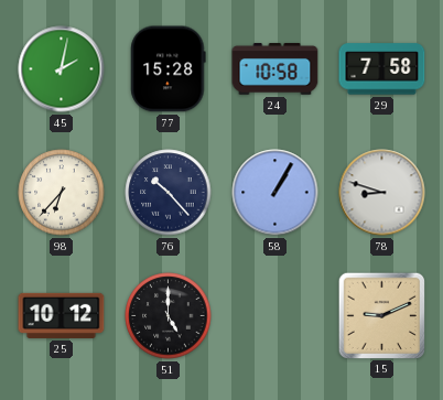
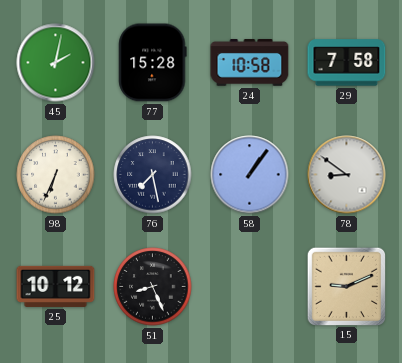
98: 6:37 -> 6:34 (56, 175)
76: 10:23 -> 7:28 (153, 175)
58: 1:05 -> 1:06 (250, 175)
78: 8:48 -> 8:51 (347, 175)
51: 5:00 -> 8:26 (153, 287)
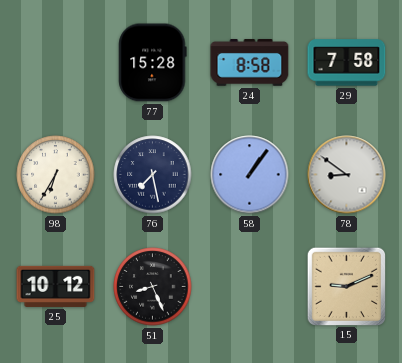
45: 2:02 -> none (56, 63)
24: 10:58 -> 8:58 (250, 63)
98: 6:34 -> 6:35 (56, 175)
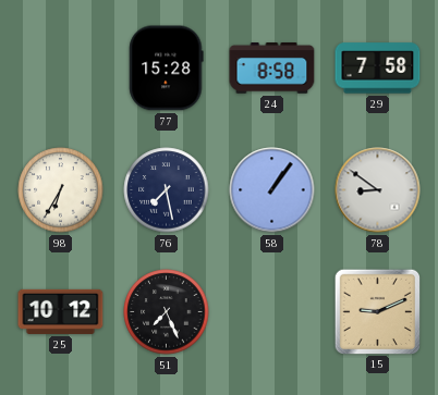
51: 8:26 -> 7:26 (167, 312)
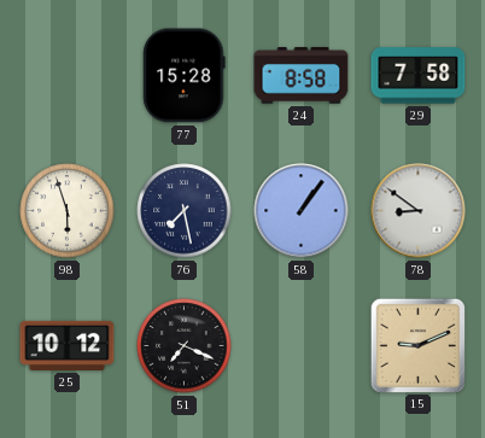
98: 6:35 -> 5:57 (68, 211)
51: 7:26 -> 7:19 (185, 346)
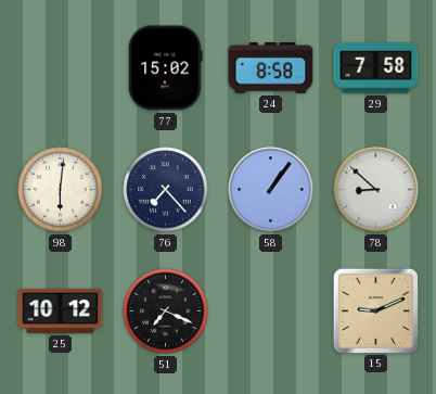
77: 15:28 -> 15:02 (166, 68)
98: 5:57 -> 6:01 (61, 190)
76: 7:28 -> 7:23 (166, 190)
78: 8:51 -> 8:52 (376, 190)
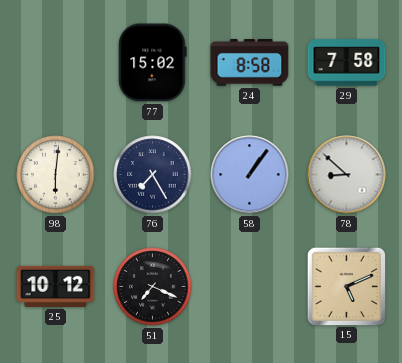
76: 7:23 -> 7:25 (153, 175)
15: 9:11 -> 5:11 (346, 286)
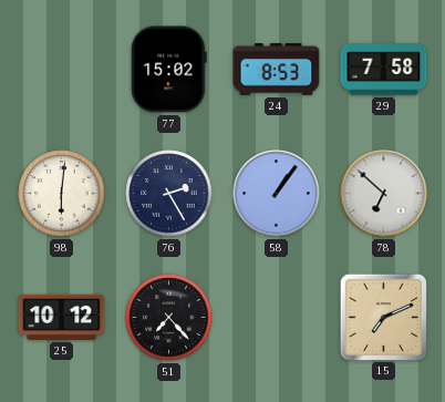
24: 8:58 -> 8:53 (277, 70)
76: 7:25 -> 2:25 (169, 194)
78: 8:52 -> 6:52 (384, 194)
51: 7:19 -> 7:23 (169, 318)
15: 5:11 -> 7:11 (383, 317)
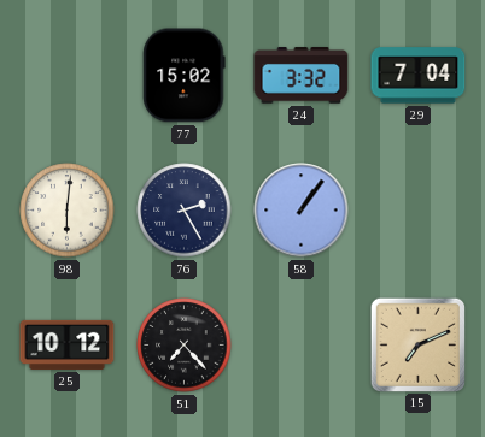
24: 8:53 -> 3:32 (302, 76)
29: 7:58 -> 7:04 (419, 76)
78: 6:52 -> none (384, 194)
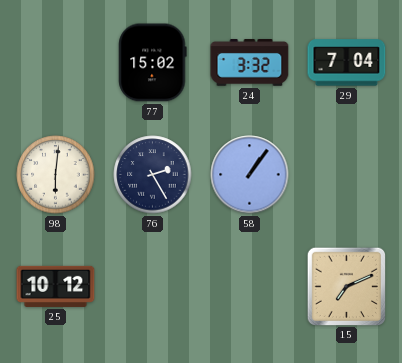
51: 7:23 -> none (185, 346)
